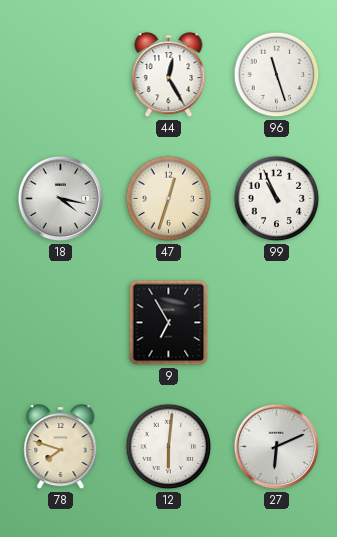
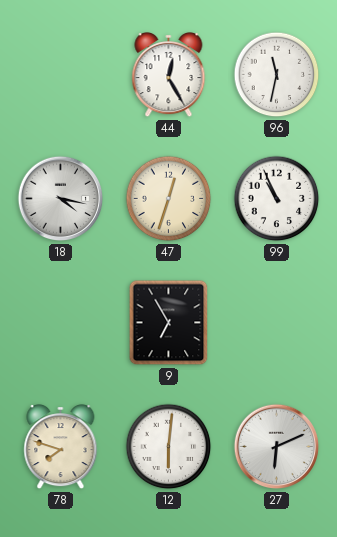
96: 11:27 -> 11:32 (277, 75)
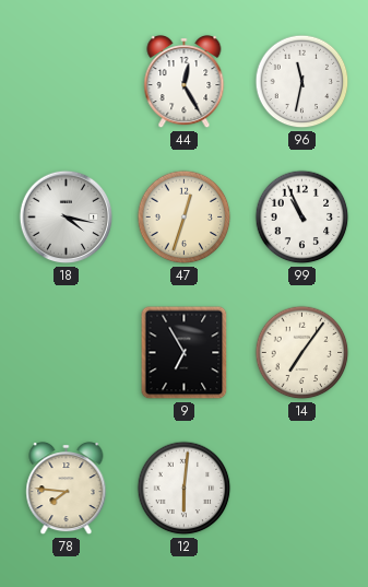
14: none -> 7:06 (302, 353)
78: 7:48 -> 7:46 (67, 490)
27: 6:11 -> none (277, 447)
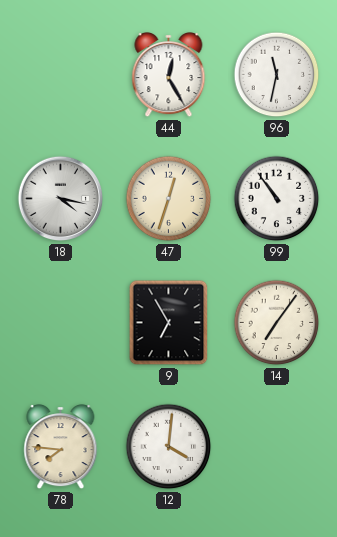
99: 10:56 -> 10:54 (277, 199)
12: 6:01 -> 4:01 (169, 447)
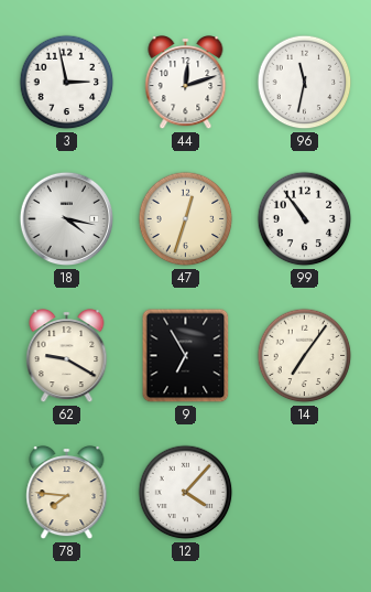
3: none -> 2:58 (67, 83)
44: 12:25 -> 12:12 (186, 84)
62: none -> 9:20 (67, 357)
12: 4:01 -> 4:07 (186, 493)
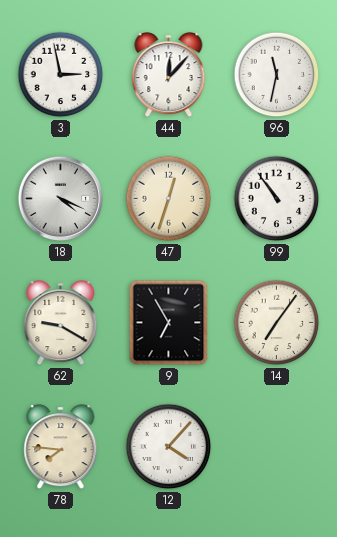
44: 12:12 -> 12:07 (169, 76)
18: 4:17 -> 4:19 (61, 199)
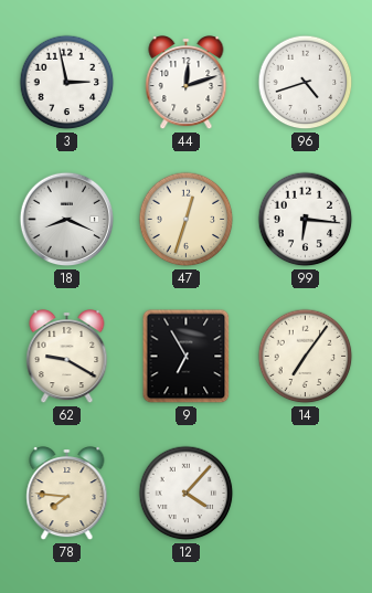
44: 12:07 -> 12:12 (187, 84)
96: 11:32 -> 4:42 (306, 83)
18: 4:19 -> 8:19 (67, 220)
99: 10:54 -> 6:16 (306, 220)
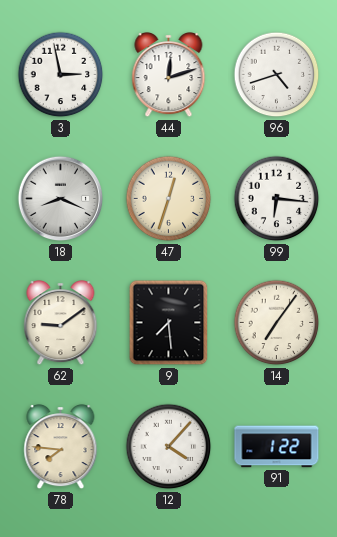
62: 9:20 -> 9:09 (61, 324)
9: 6:55 -> 7:29 (169, 323)
91: none -> 1:22 (277, 447)
